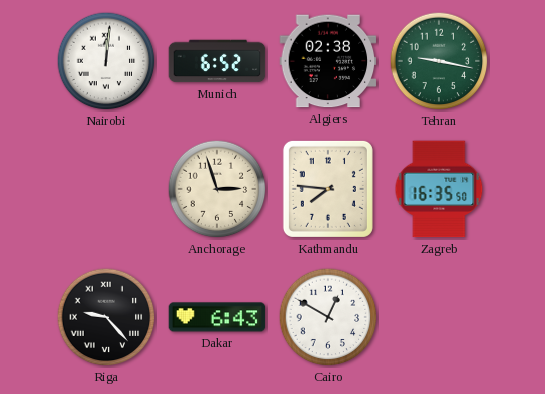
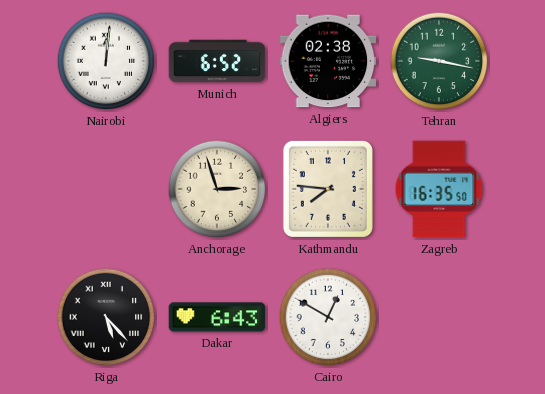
Riga: 9:23 -> 5:23 (106, 317)
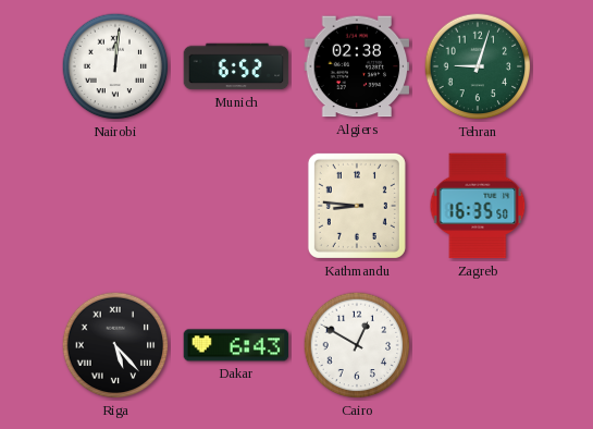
Tehran: 9:17 -> 9:03 (478, 66)
Anchorage: 2:57 -> none (217, 189)
Kathmandu: 7:46 -> 8:46 (357, 206)
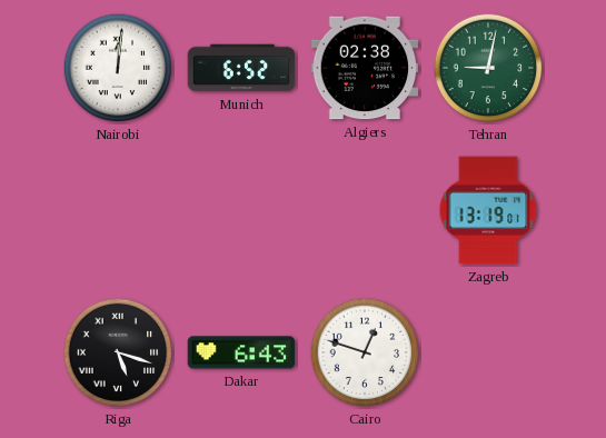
Tehran: 9:03 -> 9:02 (488, 68)
Kathmandu: 8:46 -> none (357, 206)
Zagreb: 16:35 -> 13:19 (488, 210)
Riga: 5:23 -> 5:18 (118, 352)
Cairo: 12:50 -> 12:48 (365, 352)
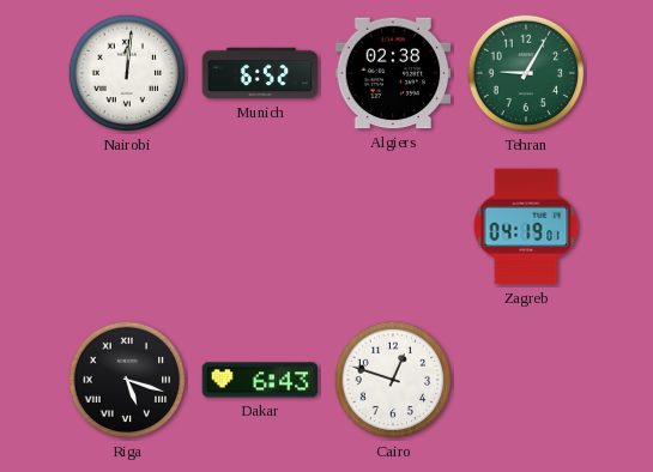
Tehran: 9:02 -> 9:05 (526, 73)
Zagreb: 13:19 -> 04:19 (526, 226)
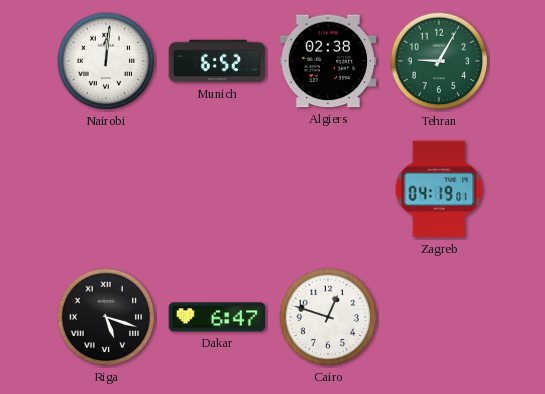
Dakar: 6:43 -> 6:47 (217, 317)
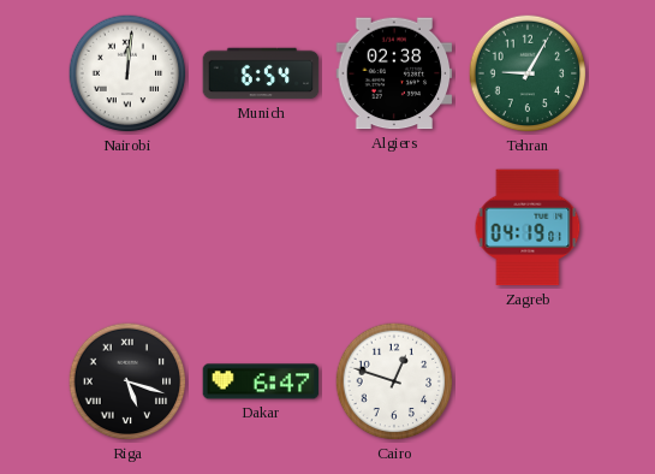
Munich: 6:52 -> 6:54 (261, 73)
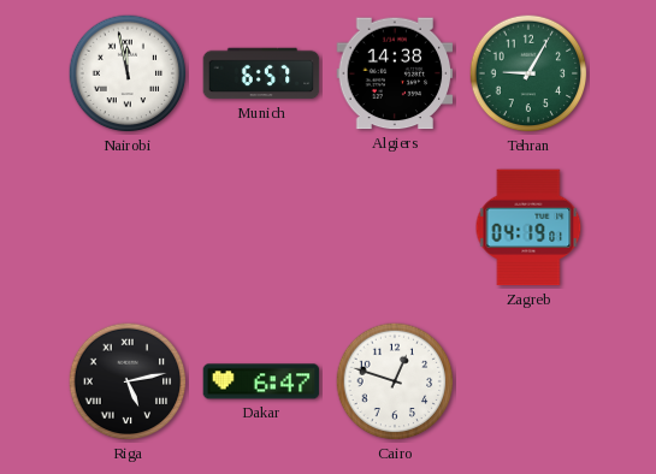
Nairobi: 12:01 -> 11:58 (128, 73)
Munich: 6:54 -> 6:57 (261, 73)
Algiers: 02:38 -> 14:38 (395, 73)
Riga: 5:18 -> 5:13 (128, 381)
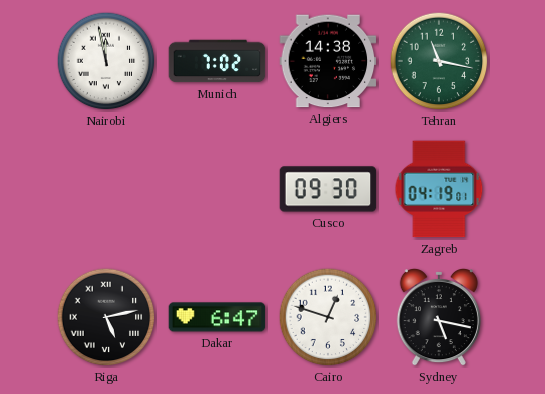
Munich: 6:57 -> 7:02 (217, 61)
Tehran: 9:05 -> 11:17 (439, 61)
Cusco: none -> 09:30 (328, 189)
Sydney: none -> 5:17 (439, 318)
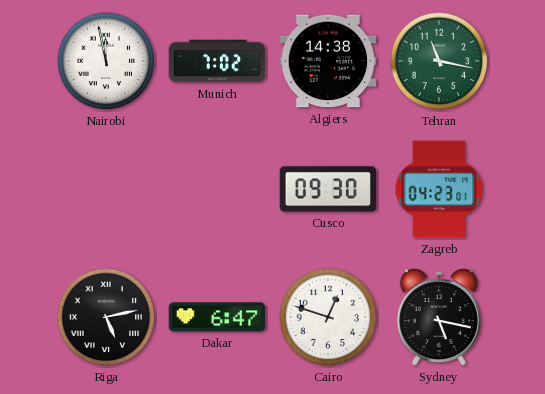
Zagreb: 04:19 -> 04:23 (439, 189)
